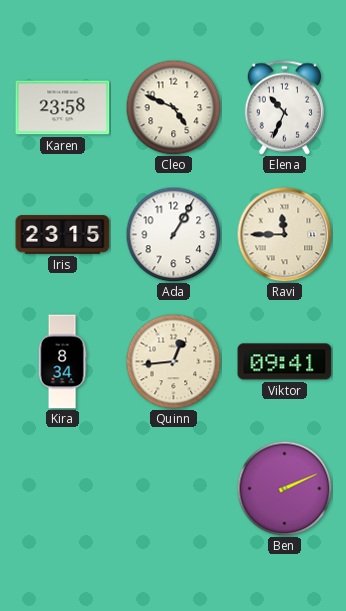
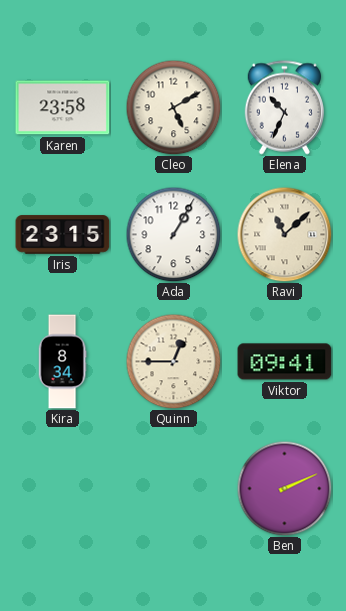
Cleo: 4:49 -> 5:10 (173, 107)
Ravi: 11:45 -> 11:08 (284, 234)
Quinn: 12:44 -> 12:45 (173, 361)
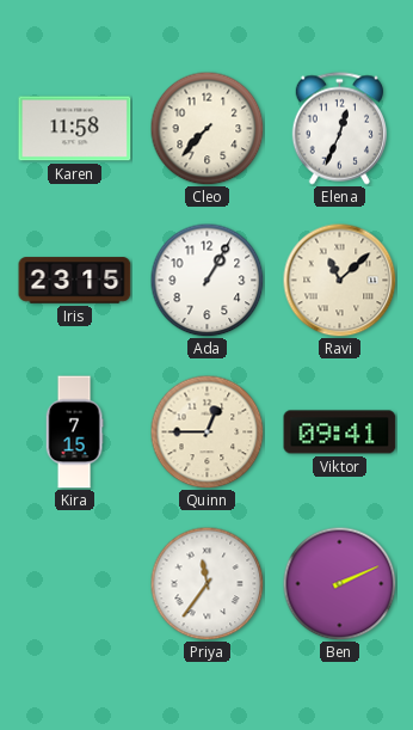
Karen: 23:58 -> 11:58 (75, 129)
Cleo: 5:10 -> 7:37 (207, 128)
Elena: 10:34 -> 12:34 (339, 129)
Kira: 8:34 -> 7:15 (74, 433)
Priya: none -> 11:36 (207, 583)
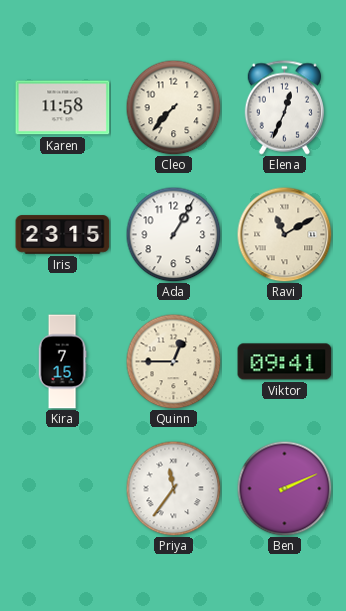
Ravi: 11:08 -> 11:10 (284, 234)
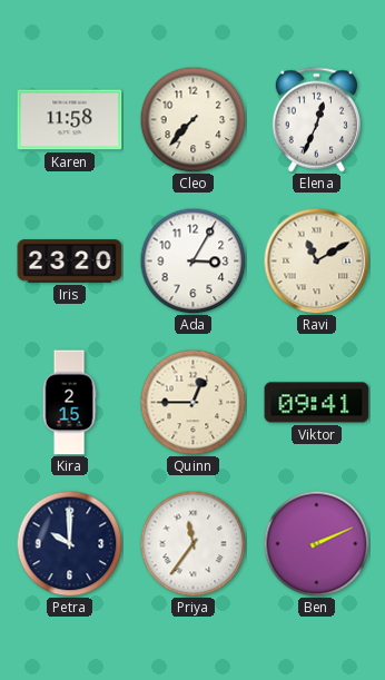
Iris: 23:15 -> 23:20 (70, 262)
Ada: 1:05 -> 3:05 (192, 260)
Kira: 7:15 -> 2:15 (69, 403)
Petra: none -> 10:00 (69, 543)
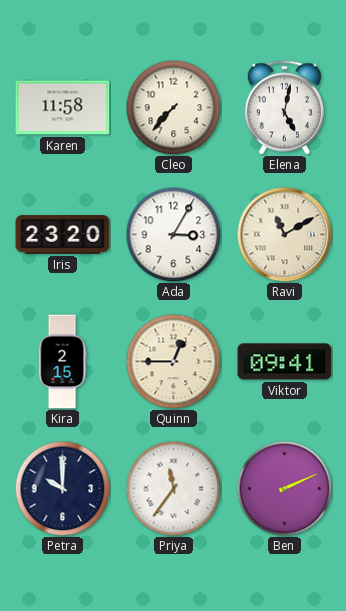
Elena: 12:34 -> 5:02 (284, 108)
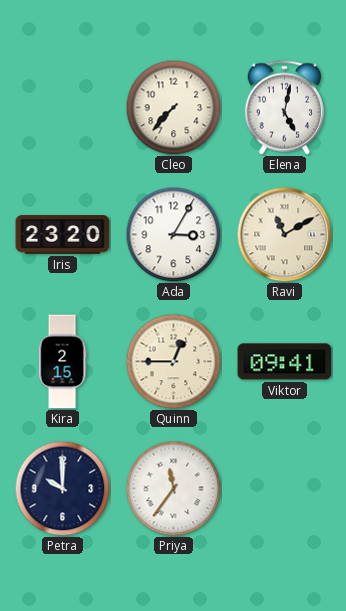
Karen: 11:58 -> none (63, 108)
Ben: 2:11 -> none (284, 488)
